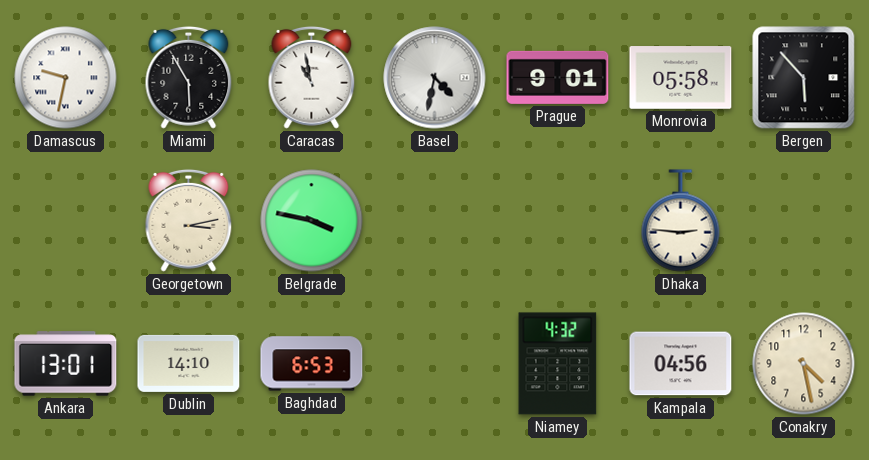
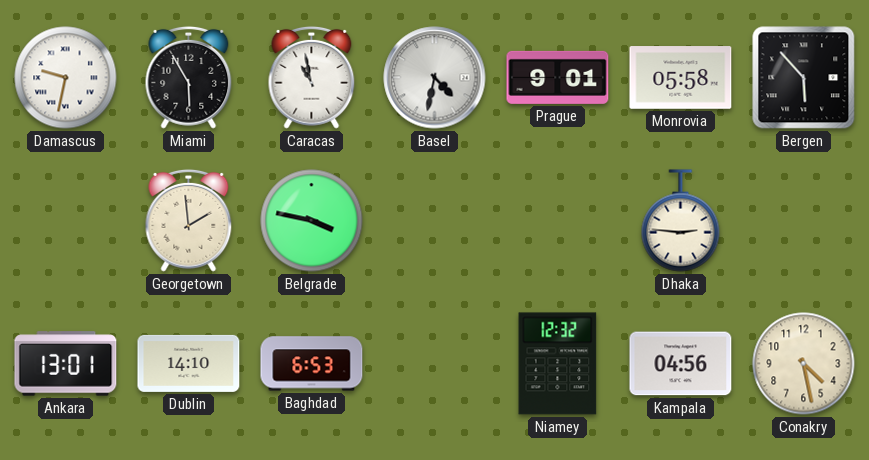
Georgetown: 3:13 -> 1:59 (189, 220)
Niamey: 4:32 -> 12:32 (558, 364)
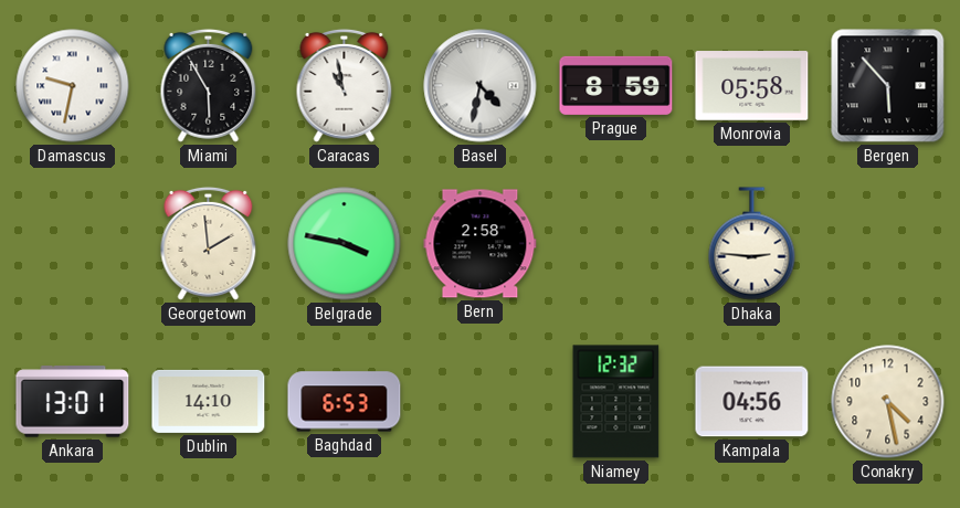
Prague: 9:01 -> 8:59 (616, 85)
Bern: none -> 2:58 (481, 244)
